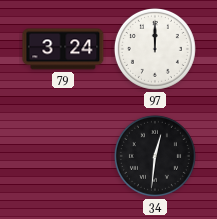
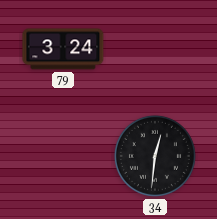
97: 12:00 -> none (155, 49)
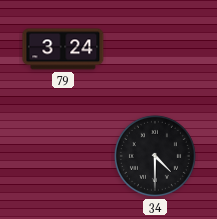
34: 12:31 -> 4:30 (155, 156)
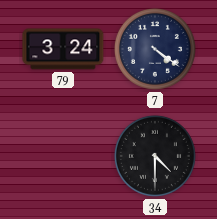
7: none -> 4:21 (155, 49)
